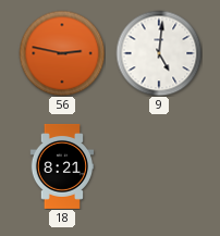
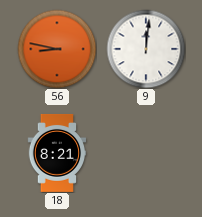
56: 2:47 -> 8:47 (57, 49)
9: 5:01 -> 12:01 (146, 49)
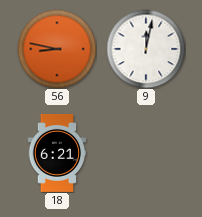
9: 12:01 -> 12:02 (146, 49)
18: 8:21 -> 6:21 (57, 153)
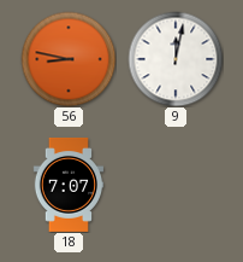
18: 6:21 -> 7:07 (69, 185)
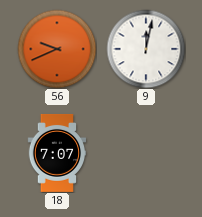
56: 8:47 -> 9:41 (57, 49)
